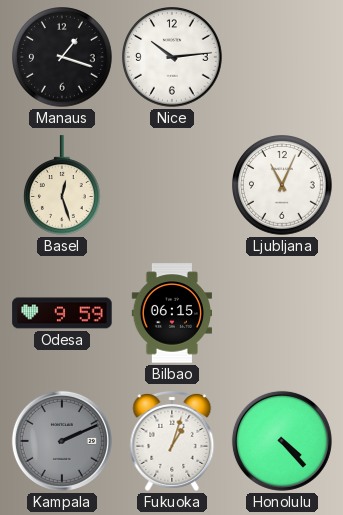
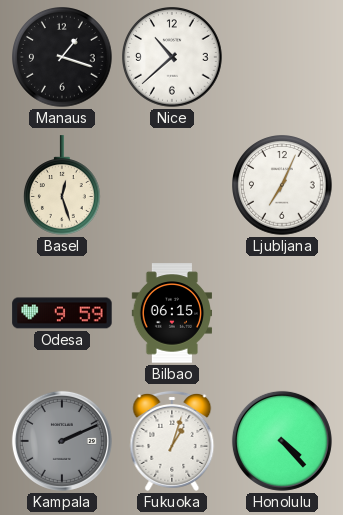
Nice: 10:14 -> 10:38 (173, 58)
Ljubljana: 11:04 -> 7:04 (283, 186)
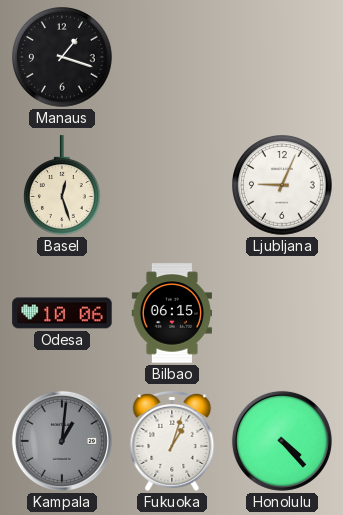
Nice: 10:38 -> none (173, 58)
Ljubljana: 7:04 -> 9:04 (283, 186)
Odesa: 9:59 -> 10:06 (62, 313)
Kampala: 2:11 -> 1:01 (62, 441)
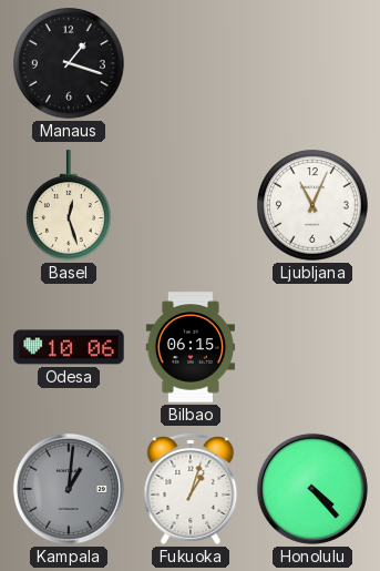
Ljubljana: 9:04 -> 11:04 (314, 206)
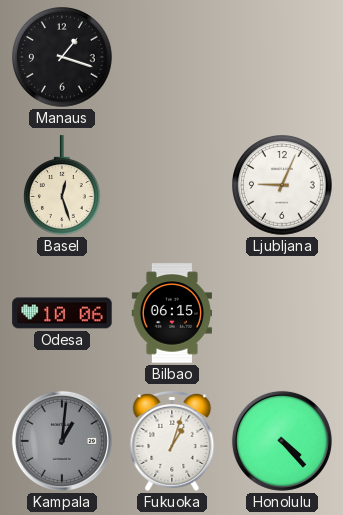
Ljubljana: 11:04 -> 9:04 (283, 186)
